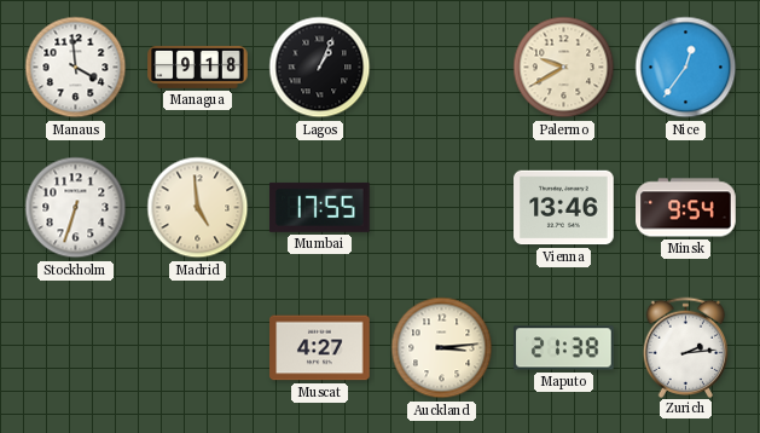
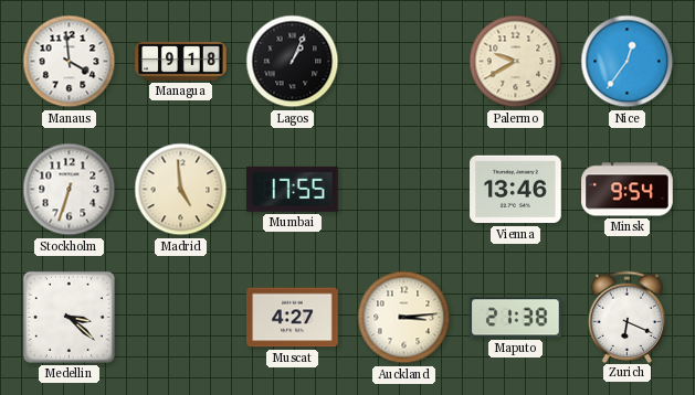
Medellin: none -> 3:22 (69, 317)
Zurich: 2:14 -> 6:19 (628, 317)
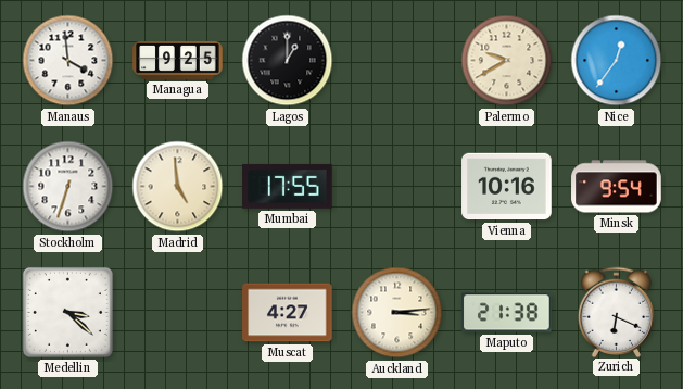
Managua: 9:18 -> 9:25 (178, 60)
Lagos: 1:04 -> 1:00 (288, 61)
Vienna: 13:46 -> 10:16 (507, 187)
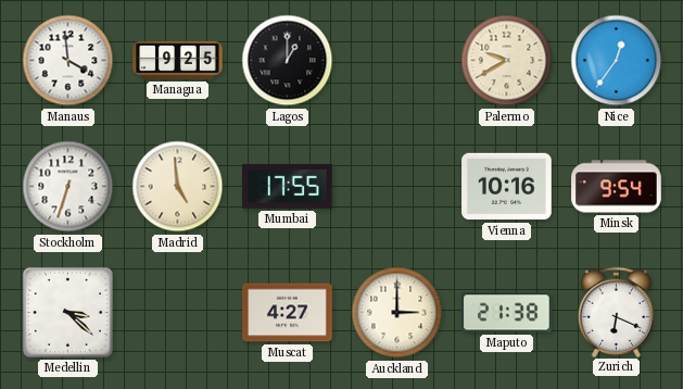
Auckland: 3:14 -> 3:00 (397, 313)
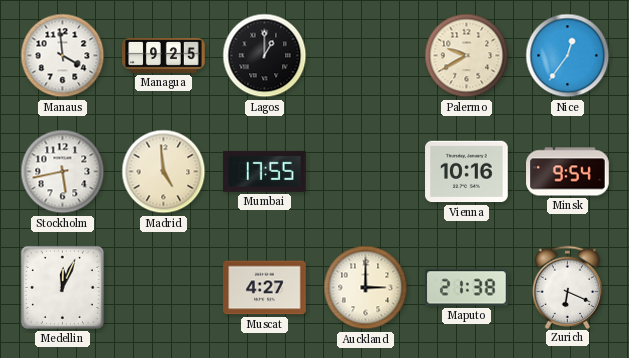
Stockholm: 6:33 -> 5:43 (63, 172)
Medellin: 3:22 -> 12:04 (62, 287)
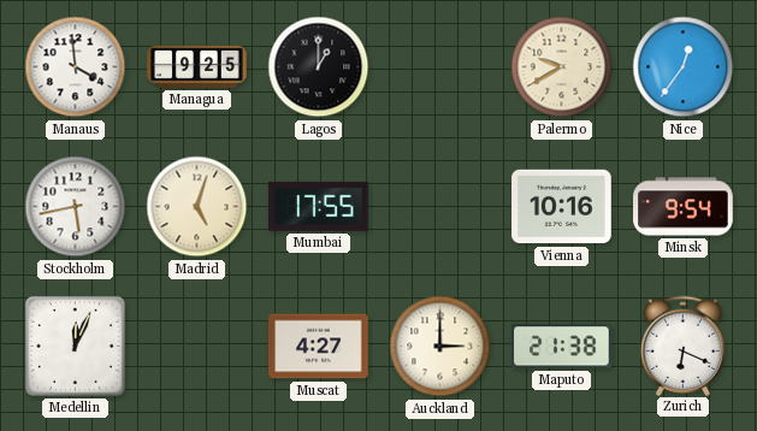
Madrid: 4:59 -> 5:03 (197, 207)
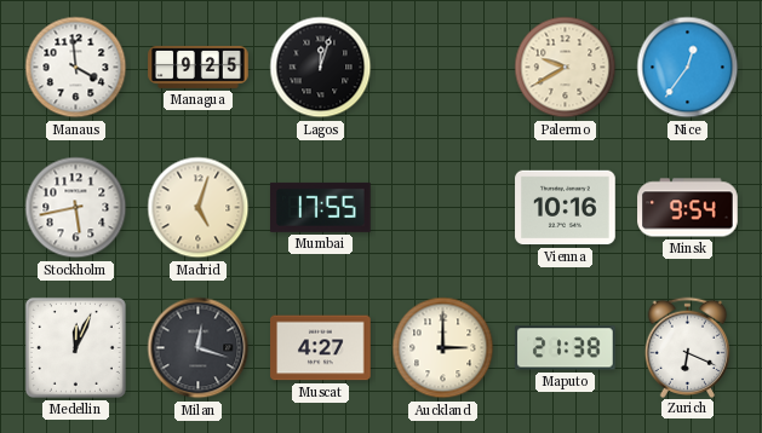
Lagos: 1:00 -> 12:03 (321, 68)
Milan: none -> 12:18 (199, 348)
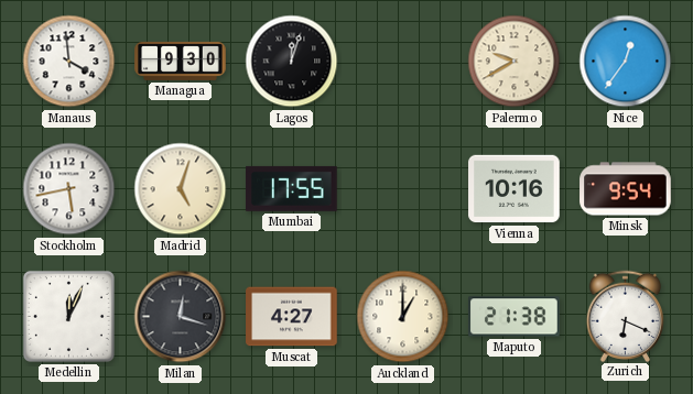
Managua: 9:25 -> 9:30 (181, 61)
Auckland: 3:00 -> 1:00 (403, 317)
